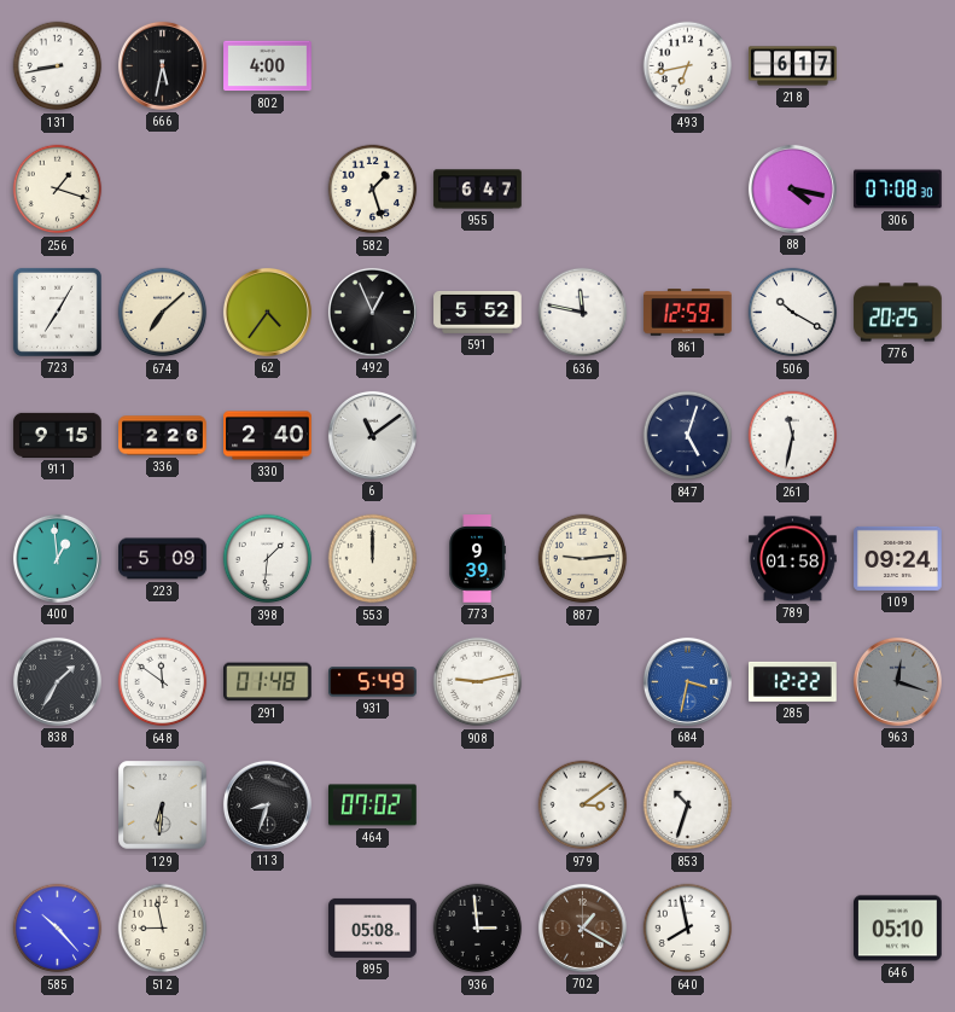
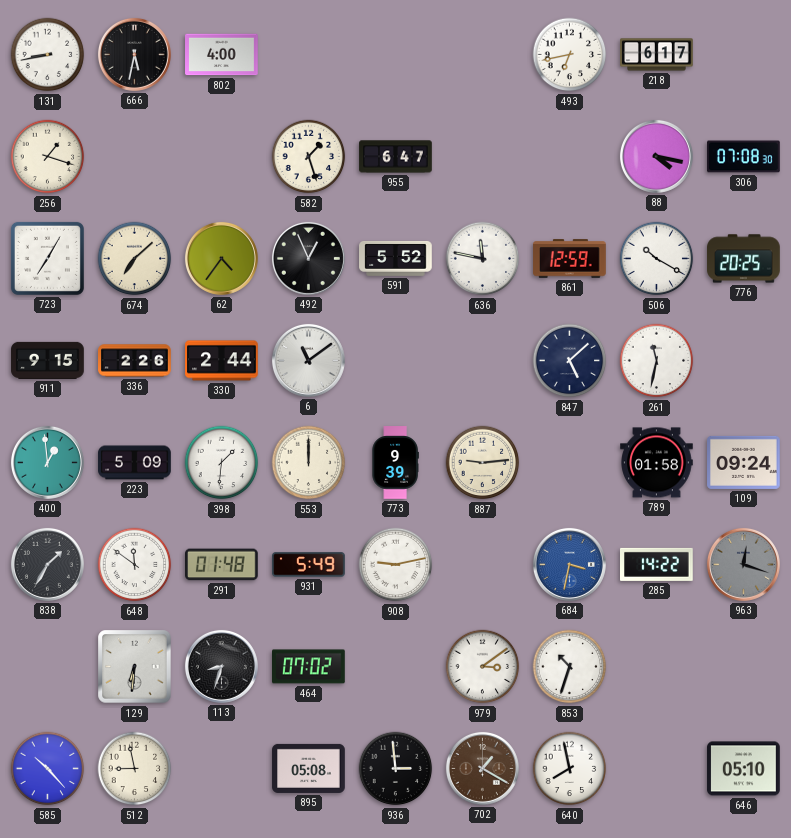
330: 2:40 -> 2:44 (222, 361)
847: 5:03 -> 5:08 (570, 361)
285: 12:22 -> 14:22 (657, 564)
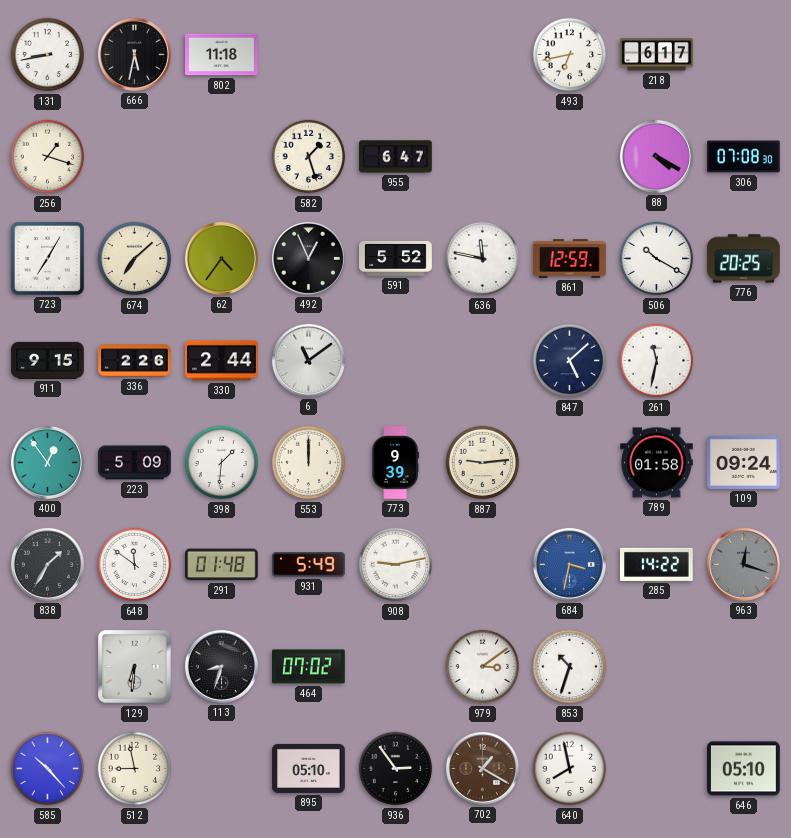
802: 4:00 -> 11:18 (222, 55)
88: 4:17 -> 4:20 (656, 156)
400: 12:59 -> 12:54 (47, 462)
895: 05:08 -> 05:10 (309, 768)
936: 2:59 -> 2:54 (396, 769)
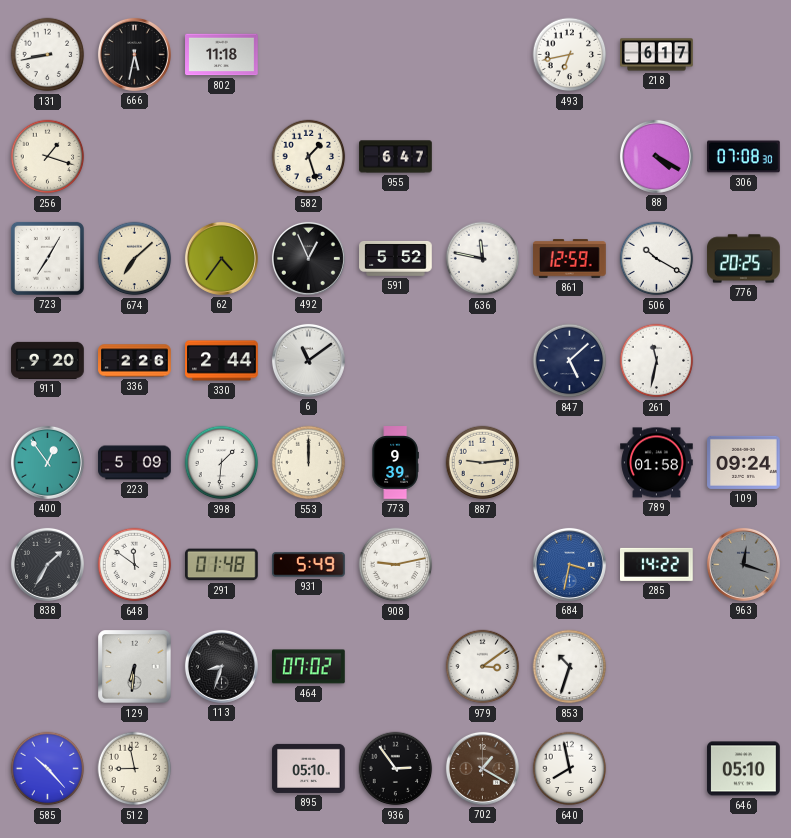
911: 9:15 -> 9:20 (48, 360)
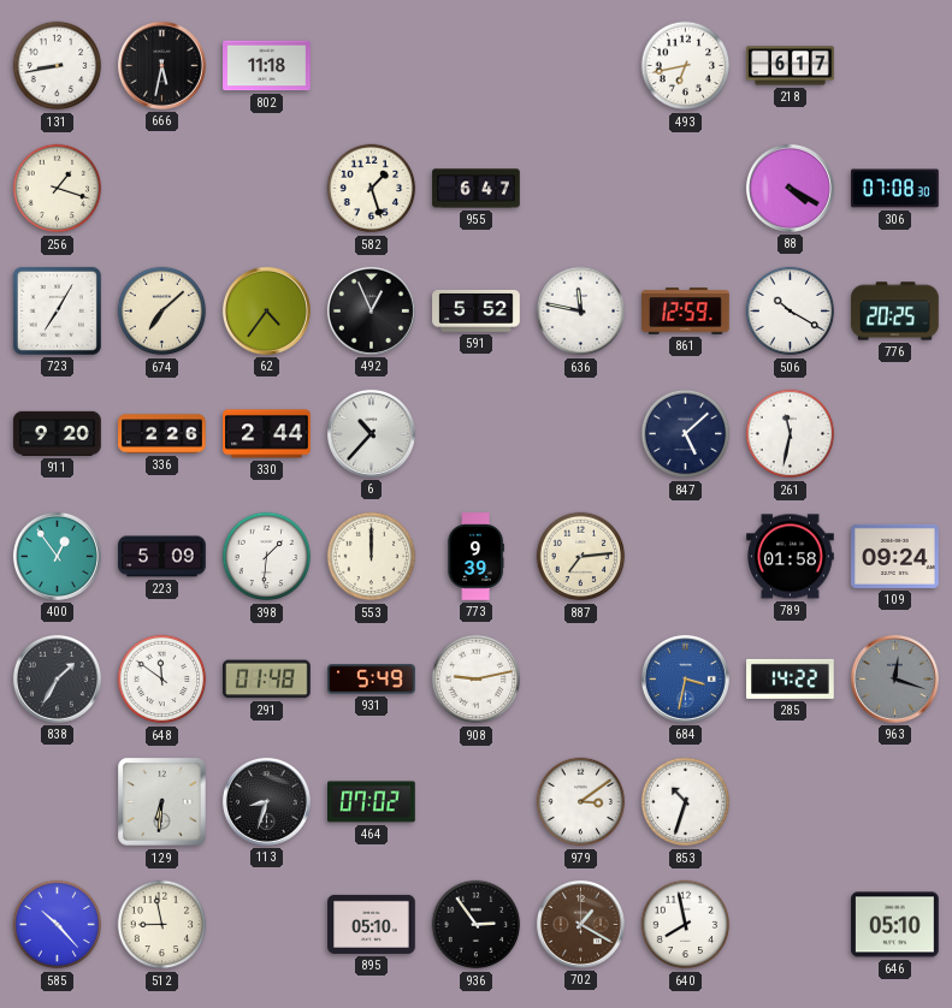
6: 11:09 -> 10:37 (371, 433)
887: 9:14 -> 7:14 (581, 557)
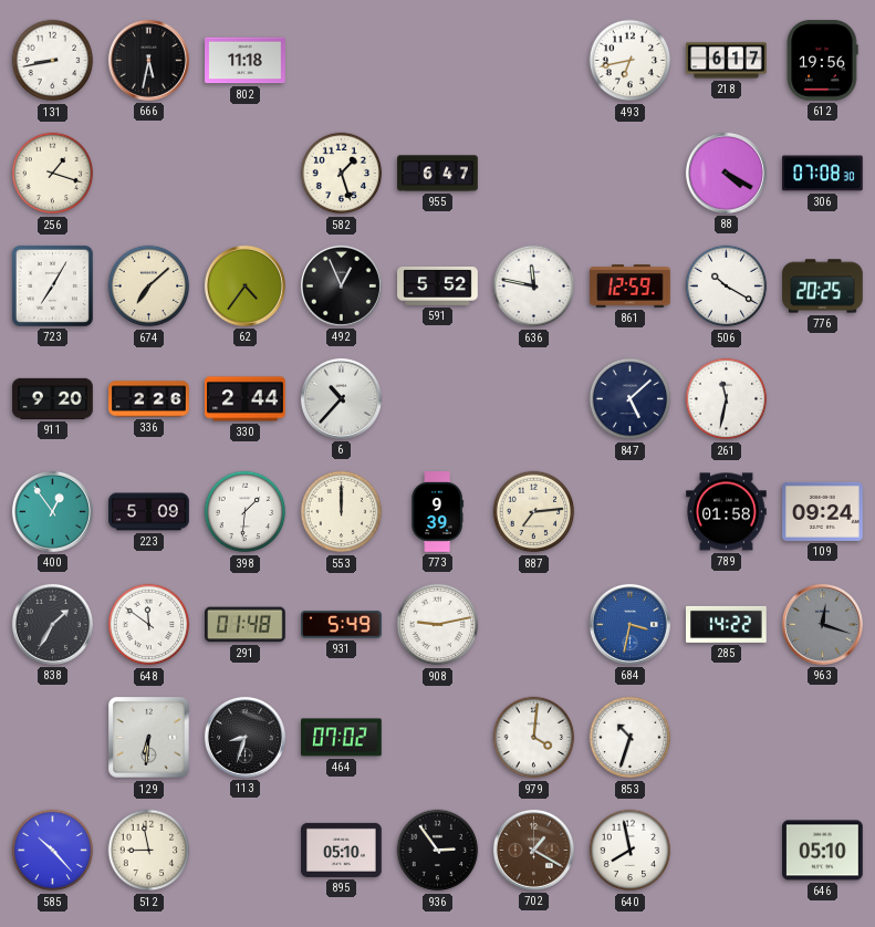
612: none -> 19:56 (822, 61)
979: 3:09 -> 4:01 (534, 738)
